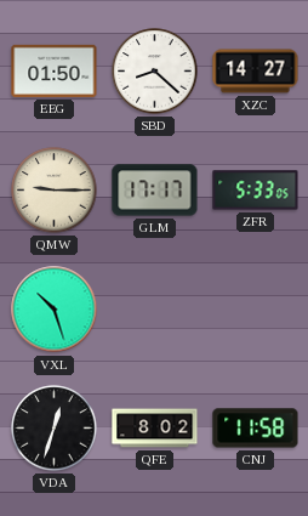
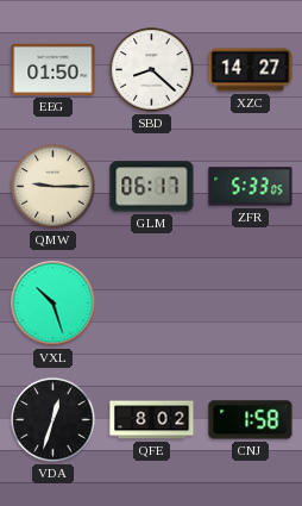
GLM: 17:17 -> 06:17 (152, 187)
CNJ: 11:58 -> 1:58 (251, 420)
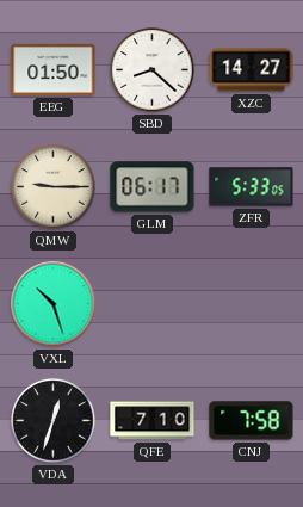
QFE: 8:02 -> 7:10 (153, 421)
CNJ: 1:58 -> 7:58 (252, 421)
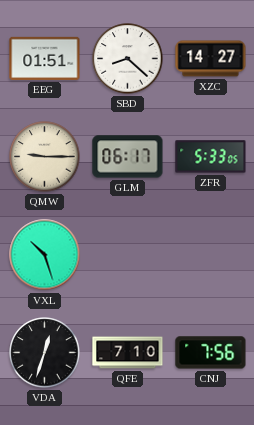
EEG: 01:50 -> 01:51 (45, 58)
CNJ: 7:58 -> 7:56 (211, 353)
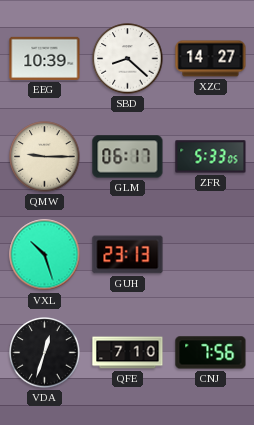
EEG: 01:51 -> 10:39 (45, 58)
GUH: none -> 23:13 (128, 255)
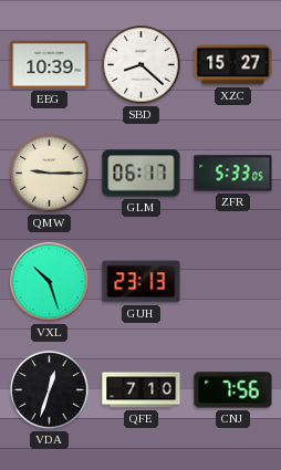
XZC: 14:27 -> 15:27 (233, 65)
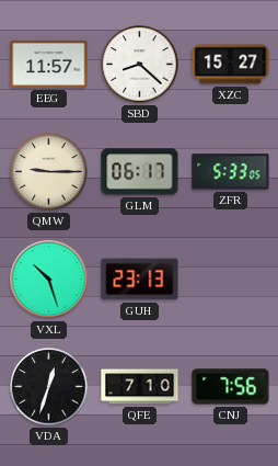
EEG: 10:39 -> 11:57 (49, 64)
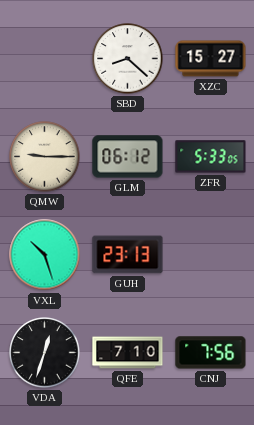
EEG: 11:57 -> none (49, 64)
GLM: 06:17 -> 06:12 (128, 157)
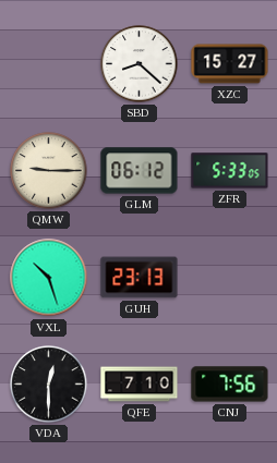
VDA: 12:33 -> 12:30 (49, 385)
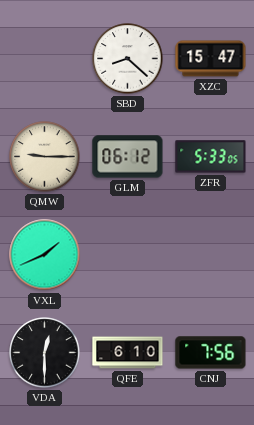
XZC: 15:27 -> 15:47 (211, 59)
VXL: 10:27 -> 1:41 (45, 255)
GUH: 23:13 -> none (140, 278)
QFE: 7:10 -> 6:10 (128, 353)
